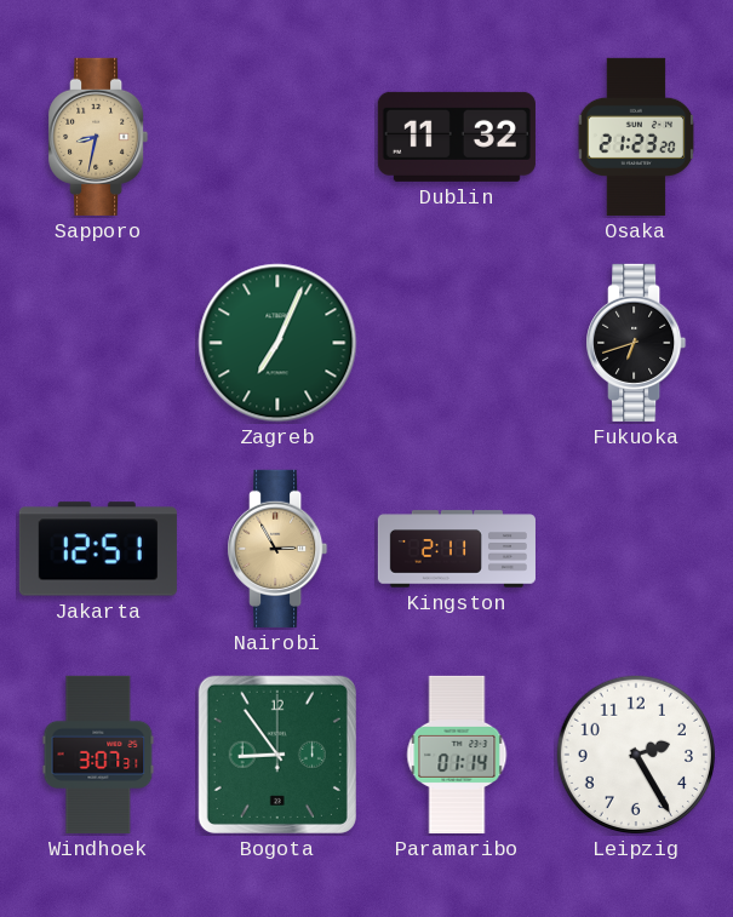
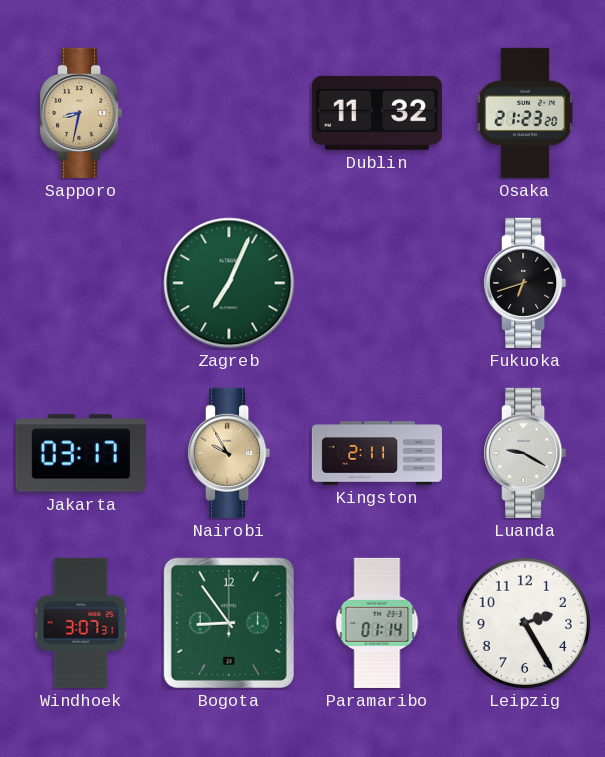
Jakarta: 12:51 -> 03:17 (81, 453)
Nairobi: 2:55 -> 9:55 (229, 453)
Luanda: none -> 9:20 (525, 453)
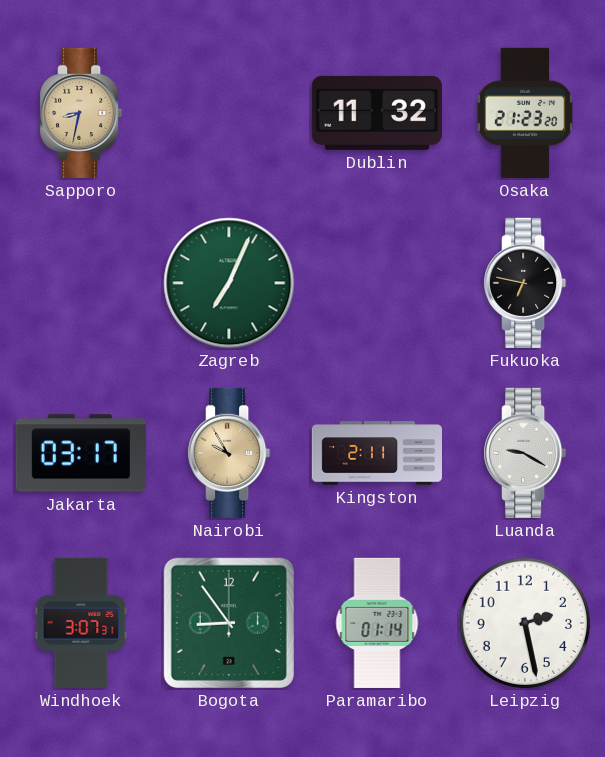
Fukuoka: 6:42 -> 6:47 (525, 283)
Leipzig: 2:25 -> 2:28 (525, 623)
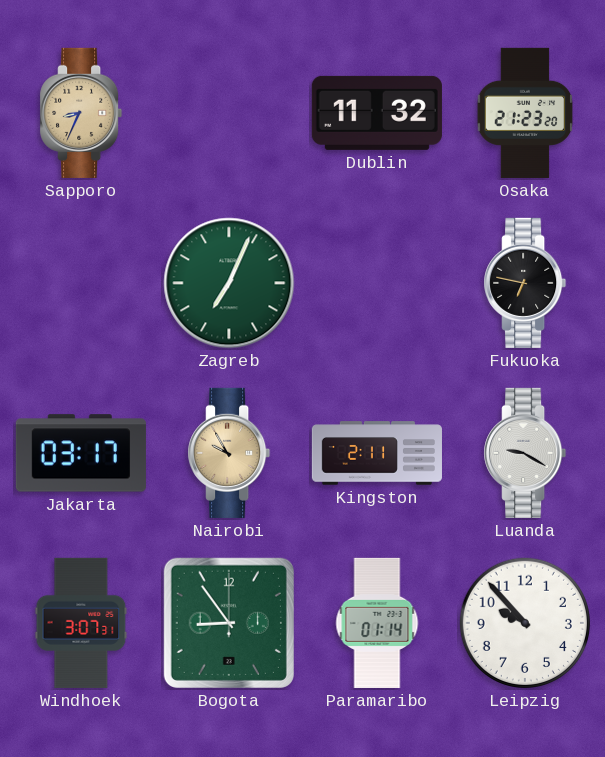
Sapporo: 8:32 -> 8:34 (81, 113)
Leipzig: 2:28 -> 9:53 (525, 623)
